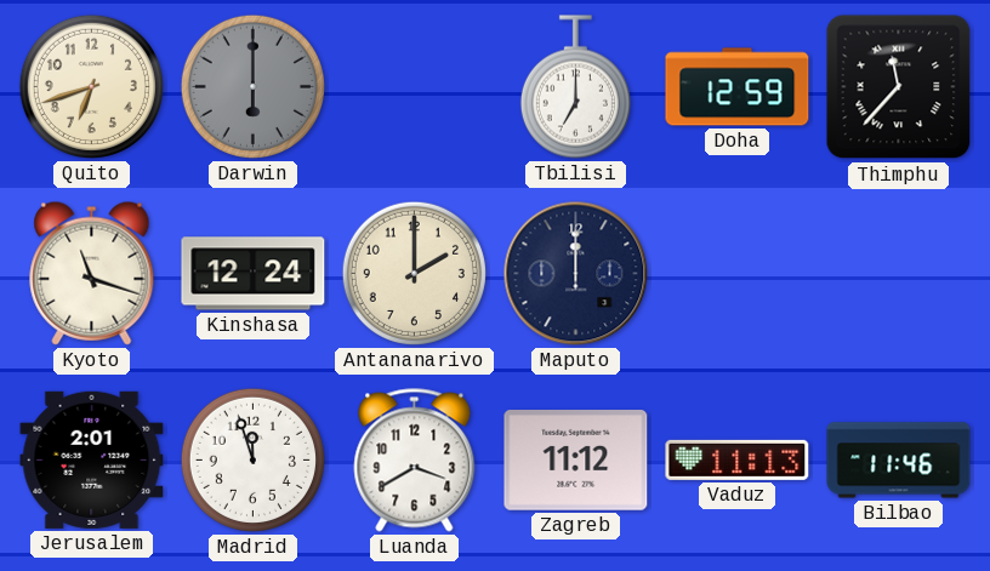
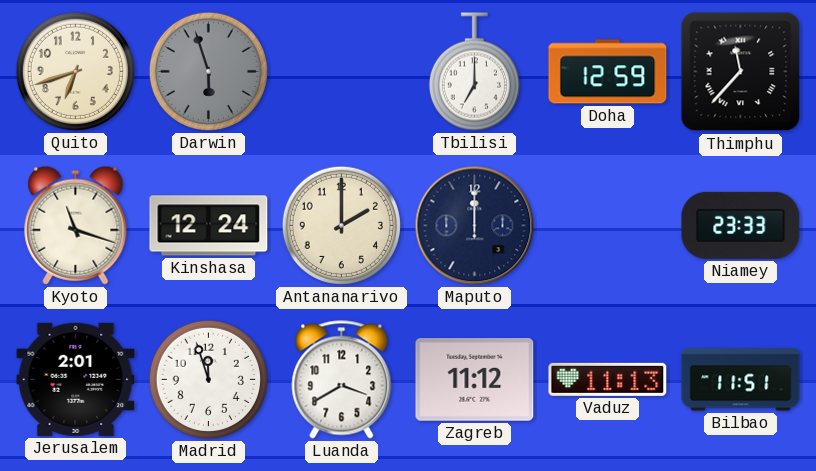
Darwin: 6:00 -> 5:57 (208, 71)
Niamey: none -> 23:33 (741, 225)
Bilbao: 11:46 -> 11:51 (741, 380)
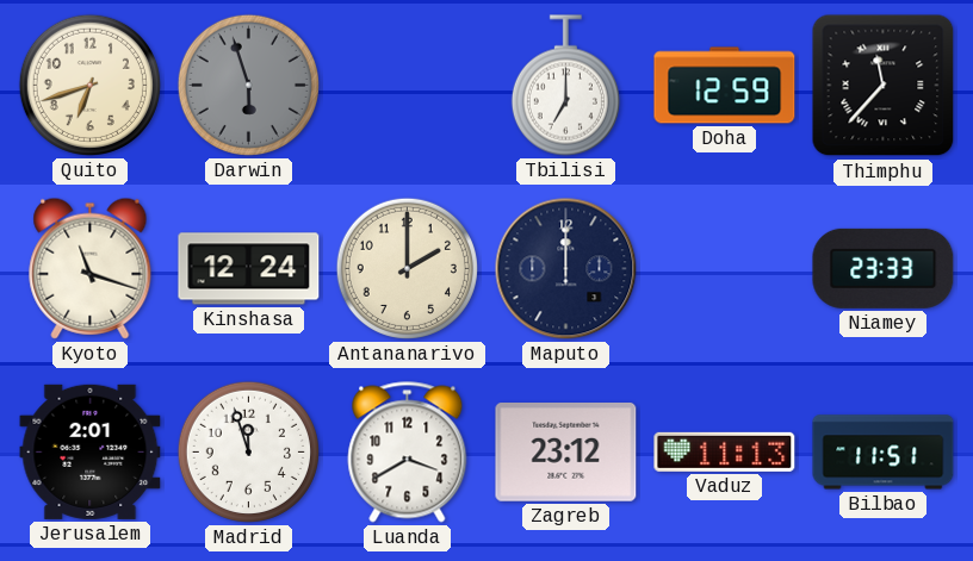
Zagreb: 11:12 -> 23:12 (566, 453)
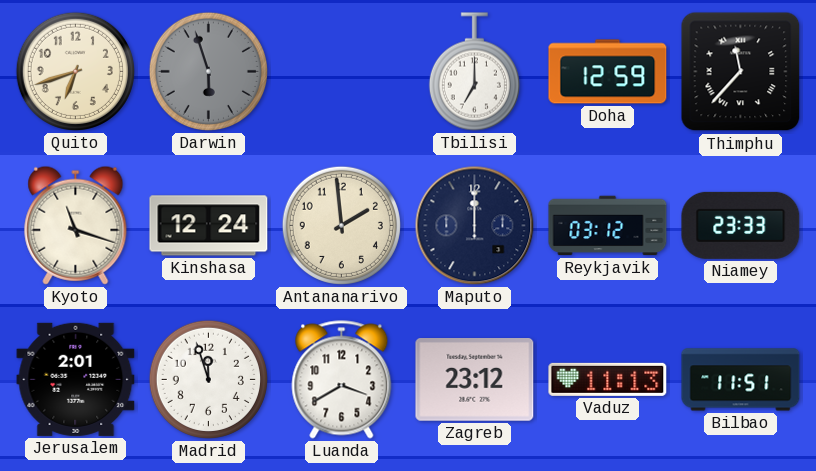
Antananarivo: 2:00 -> 1:59 (341, 225)
Reykjavik: none -> 03:12 (608, 226)
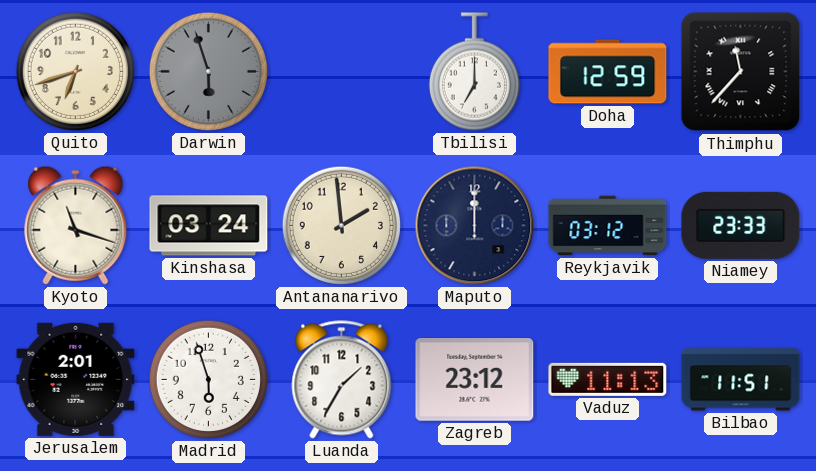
Kinshasa: 12:24 -> 03:24 (209, 226)
Madrid: 11:57 -> 5:57 (208, 379)
Luanda: 3:40 -> 1:35 (342, 380)
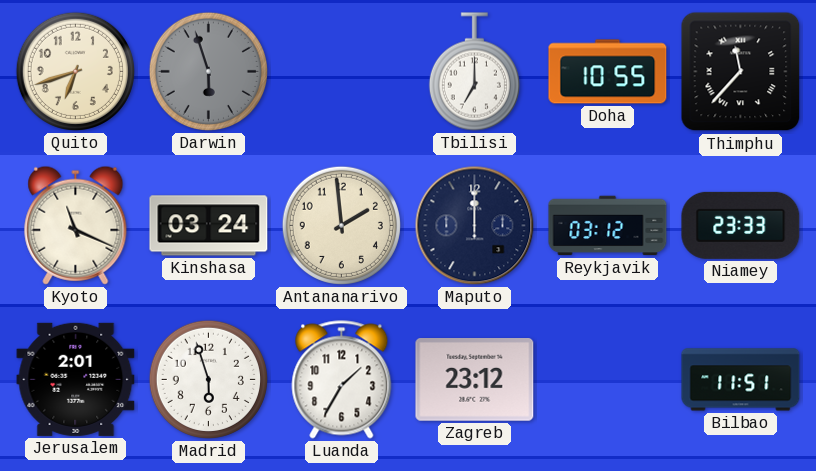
Doha: 12:59 -> 10:55 (608, 72)
Kyoto: 11:18 -> 11:19 (76, 225)
Vaduz: 11:13 -> none (608, 379)
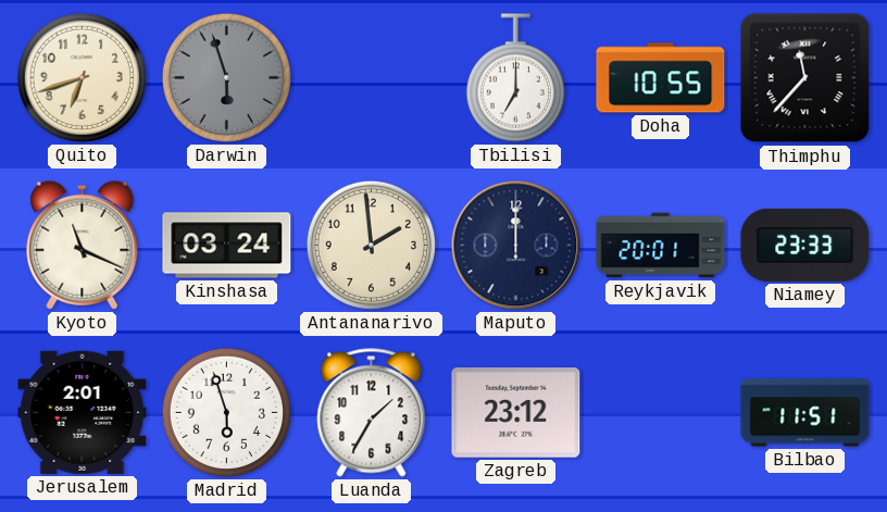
Reykjavik: 03:12 -> 20:01 (661, 246)
